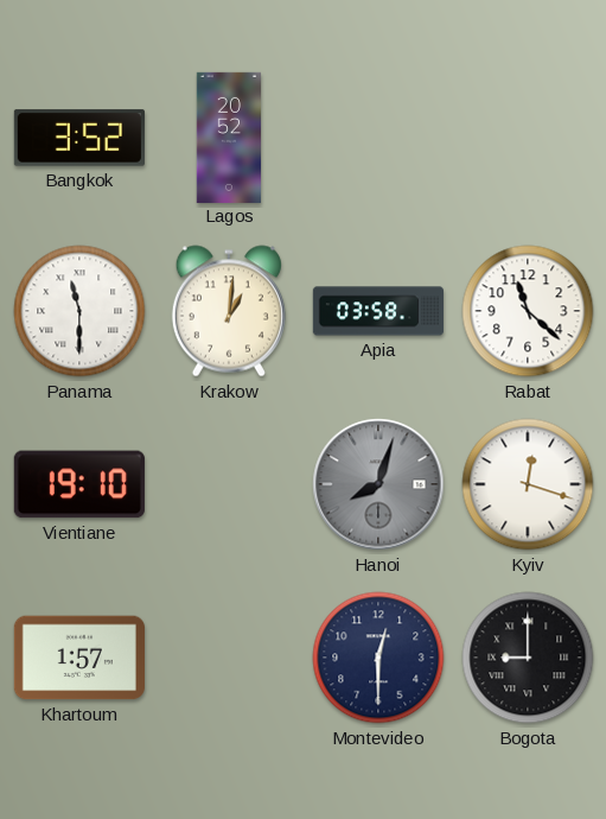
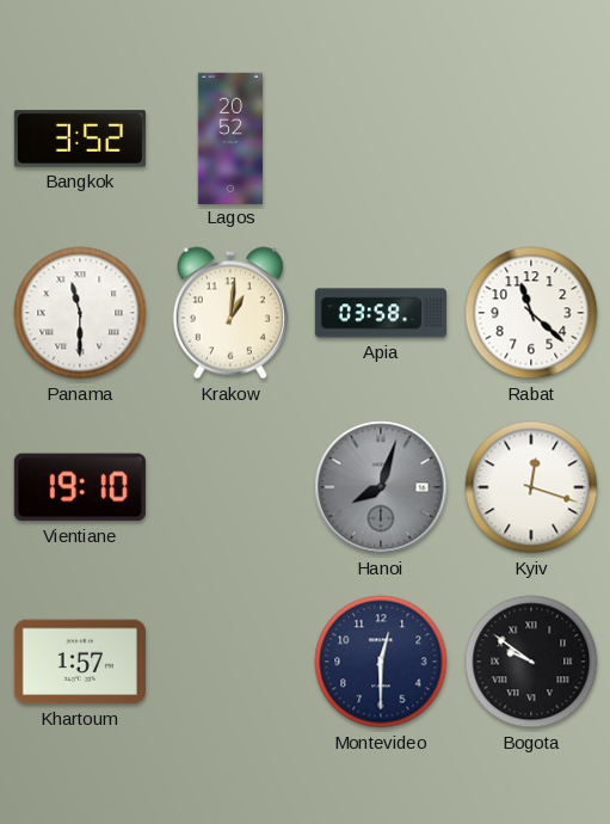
Bogota: 9:00 -> 9:51 (531, 662)
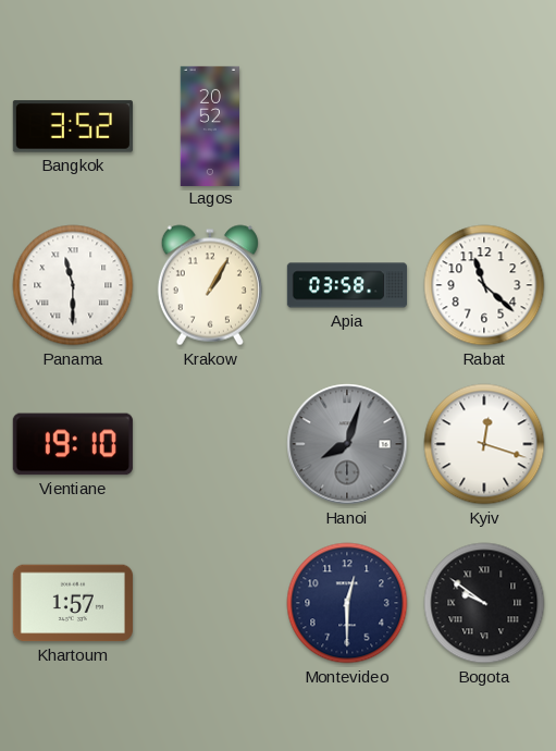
Krakow: 1:01 -> 1:05 (210, 285)
